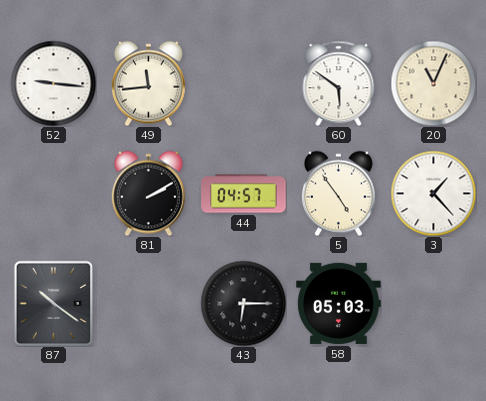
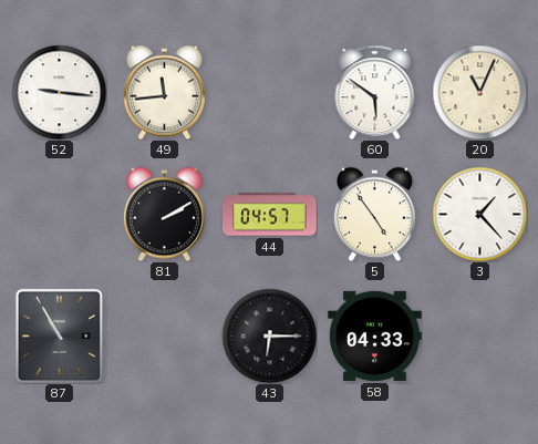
87: 10:21 -> 10:55 (59, 335)
58: 05:03 -> 04:33 (375, 335)
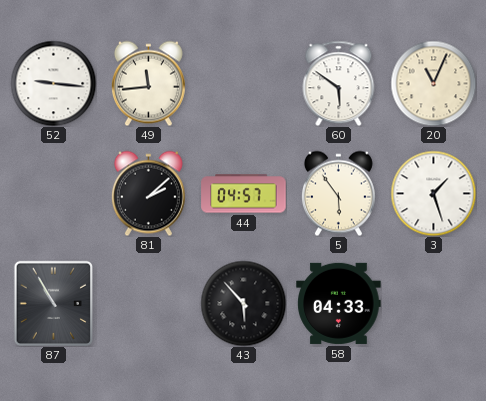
81: 2:10 -> 2:08 (148, 193)
5: 4:54 -> 5:54 (338, 193)
3: 1:23 -> 1:27 (433, 193)
43: 6:15 -> 5:53 (243, 303)
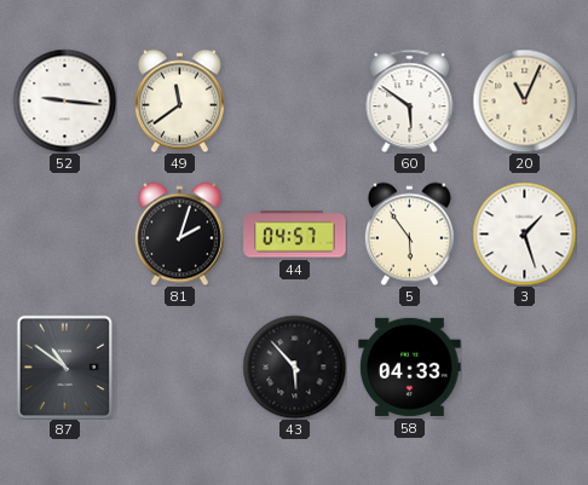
49: 11:44 -> 11:39 (179, 100)
81: 2:08 -> 2:03 (179, 233)
87: 10:55 -> 10:51 (64, 366)
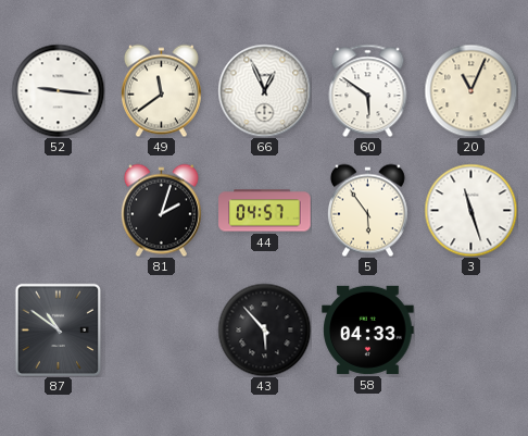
66: none -> 12:56 (264, 90)
3: 1:27 -> 11:27 (470, 210)
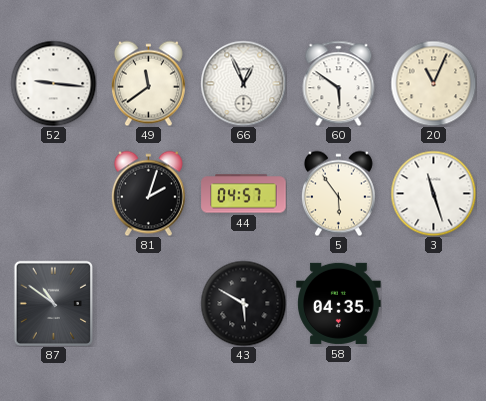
43: 5:53 -> 5:50 (243, 303)
58: 04:33 -> 04:35 (339, 303)
